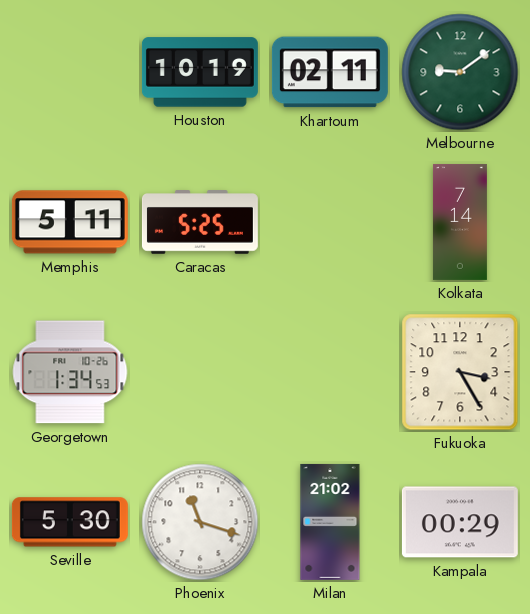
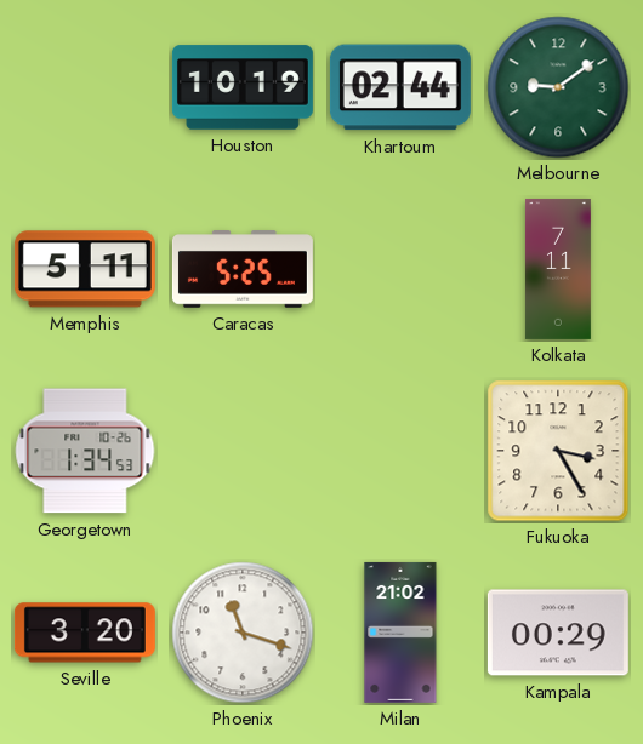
Khartoum: 02:11 -> 02:44 (400, 87)
Kolkata: 7:14 -> 7:11 (558, 269)
Seville: 5:30 -> 3:20 (85, 633)
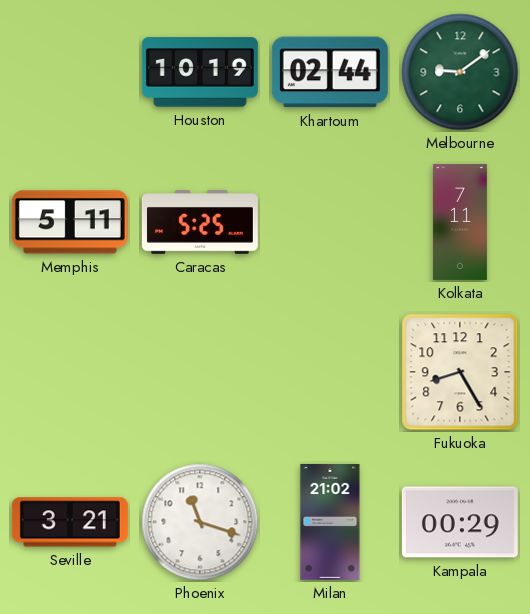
Georgetown: 1:34 -> none (85, 451)
Fukuoka: 3:25 -> 8:25 (460, 372)
Seville: 3:20 -> 3:21 (70, 522)
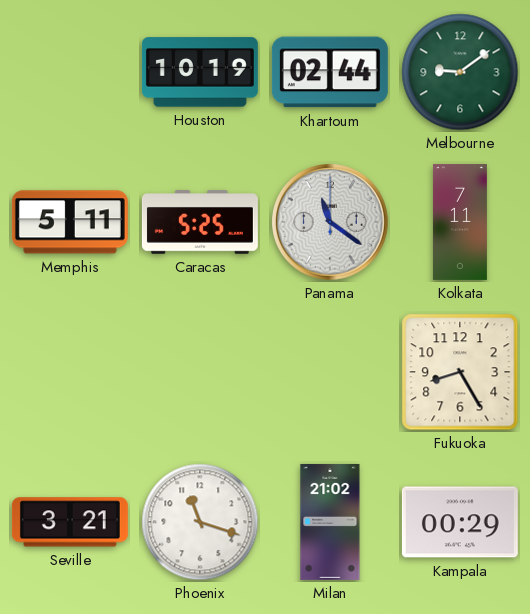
Panama: none -> 11:21 (331, 223)
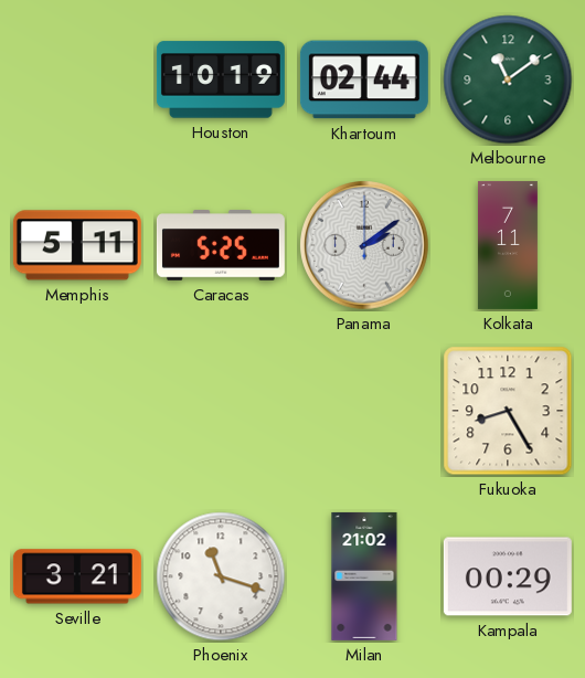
Melbourne: 9:09 -> 11:09 (508, 80)
Panama: 11:21 -> 2:09 (365, 246)
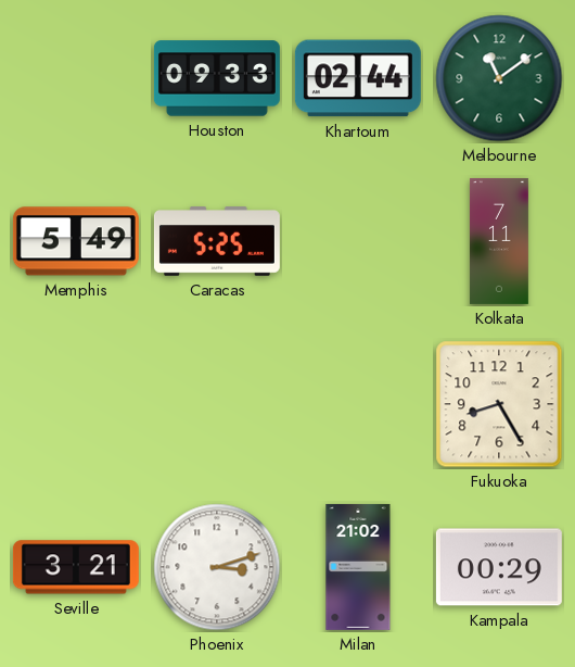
Houston: 10:19 -> 09:33 (217, 78)
Memphis: 5:11 -> 5:49 (76, 241)
Panama: 2:09 -> none (365, 246)
Phoenix: 11:18 -> 3:12 (217, 567)
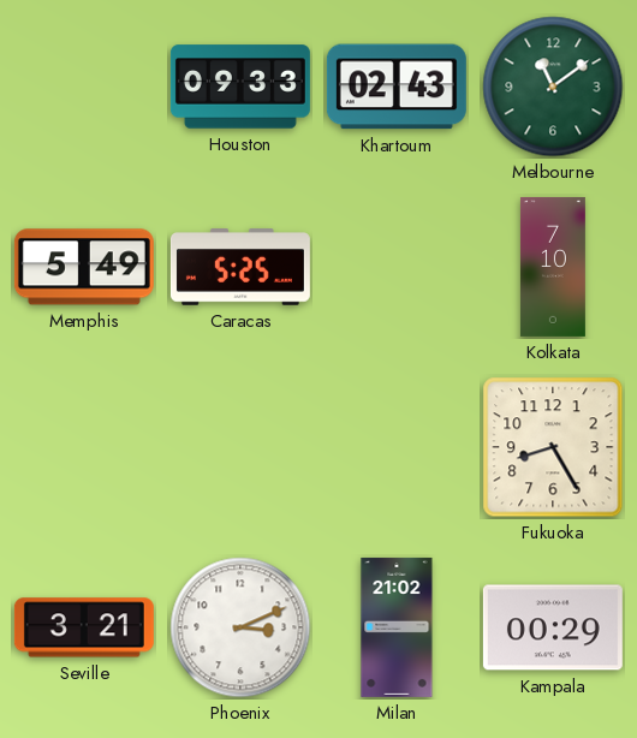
Khartoum: 02:44 -> 02:43 (397, 87)
Kolkata: 7:11 -> 7:10 (553, 267)
Phoenix: 3:12 -> 3:11 (240, 627)
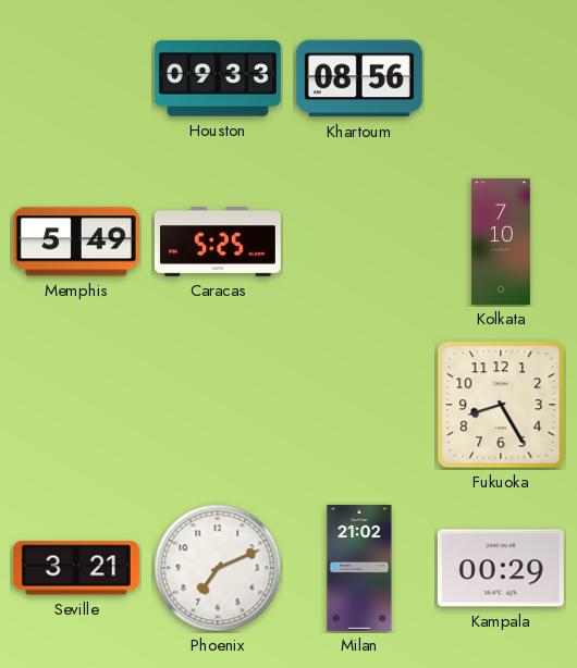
Khartoum: 02:43 -> 08:56 (359, 78)
Melbourne: 11:09 -> none (553, 87)
Phoenix: 3:11 -> 7:11 (218, 568)
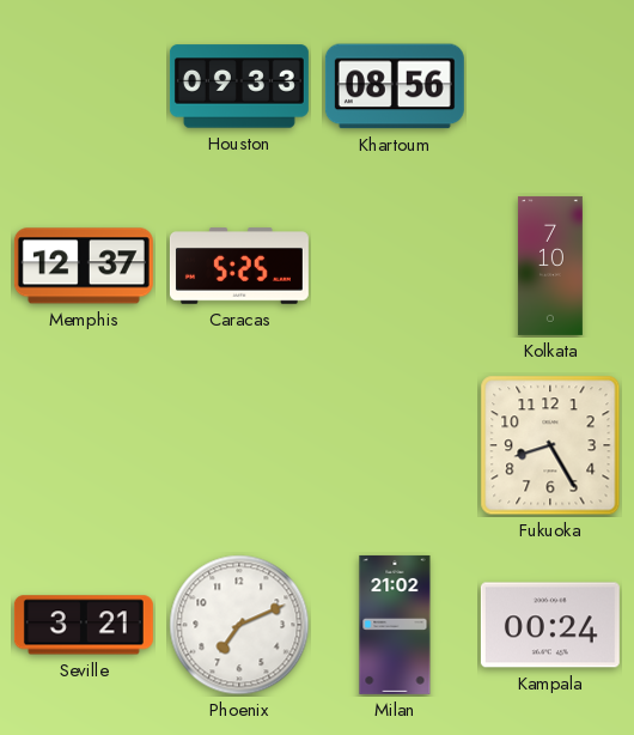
Memphis: 5:49 -> 12:37 (84, 266)
Kampala: 00:29 -> 00:24 (550, 625)
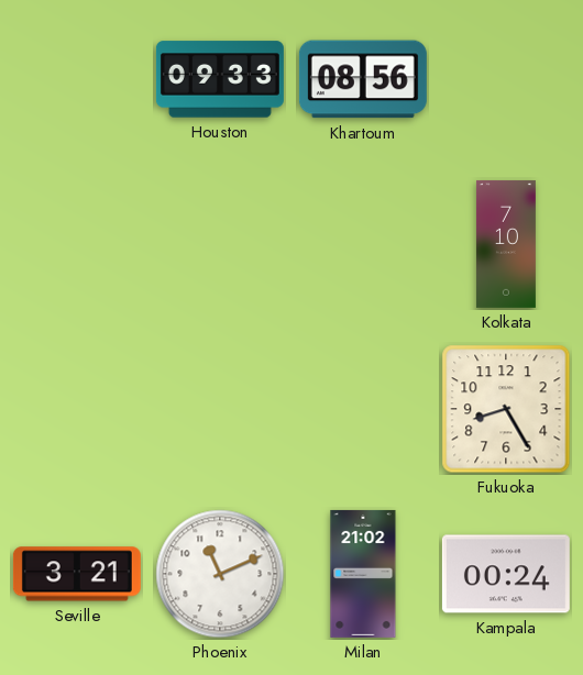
Memphis: 12:37 -> none (84, 266)
Caracas: 5:25 -> none (239, 266)
Phoenix: 7:11 -> 11:11 (220, 574)
